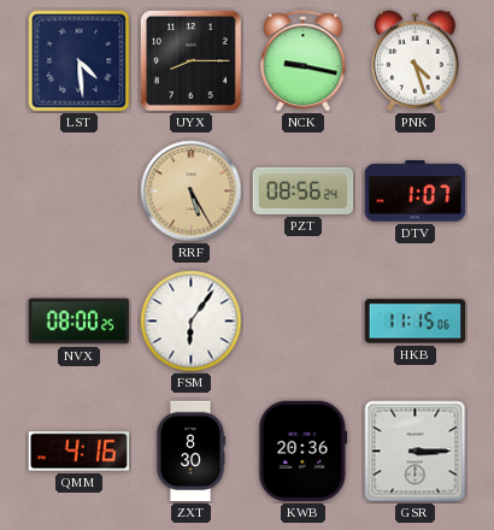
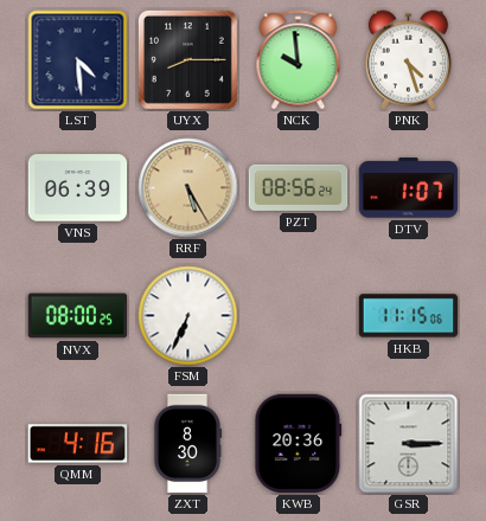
NCK: 9:17 -> 9:59 (299, 60)
VNS: none -> 06:39 (78, 188)
FSM: 6:06 -> 6:34 (188, 316)
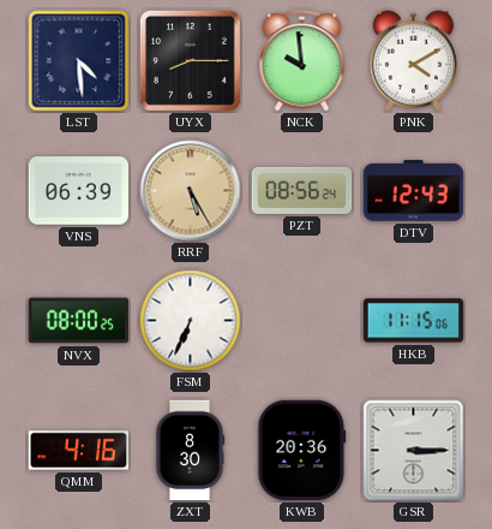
PNK: 4:27 -> 4:10 (413, 61)
DTV: 1:07 -> 12:43 (414, 191)
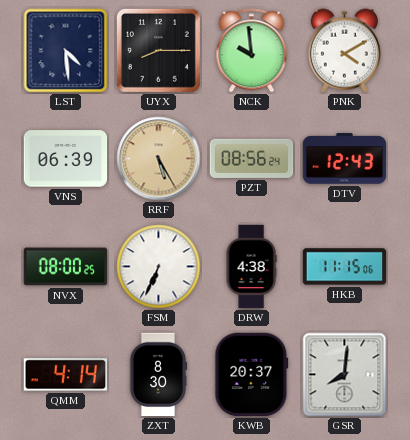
DRW: none -> 4:38 (251, 267)
QMM: 4:16 -> 4:14 (66, 375)
KWB: 20:36 -> 20:37 (252, 375)
GSR: 3:15 -> 8:01 (345, 375)
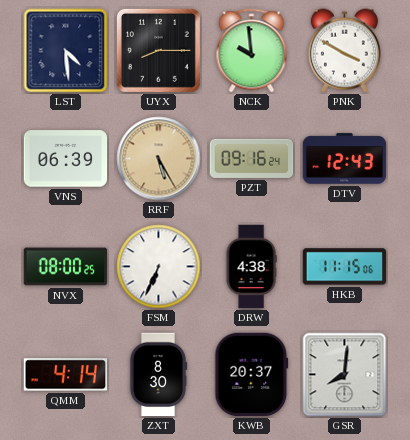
PNK: 4:10 -> 3:50 (344, 51)
PZT: 08:56 -> 09:16 (252, 158)
